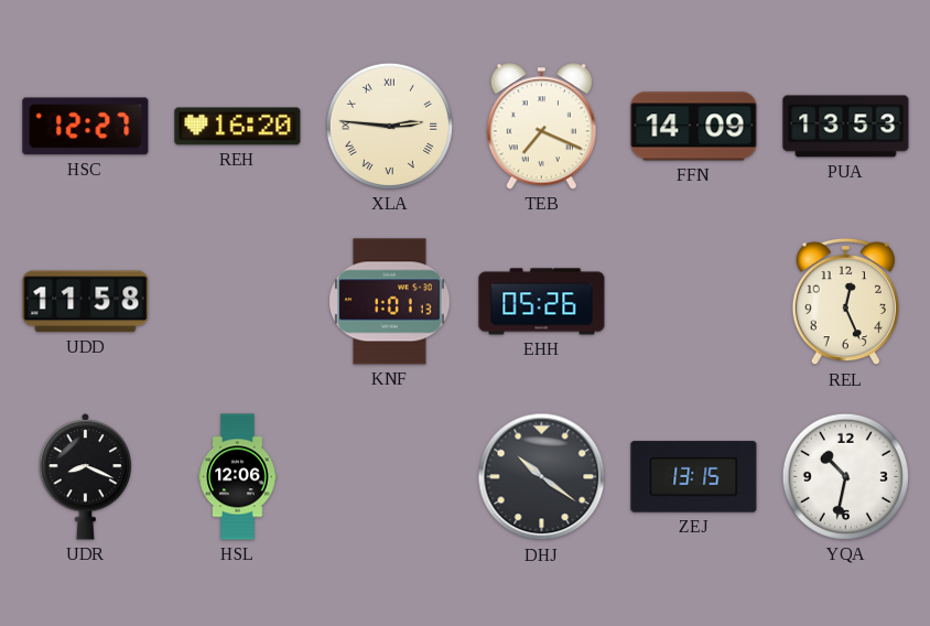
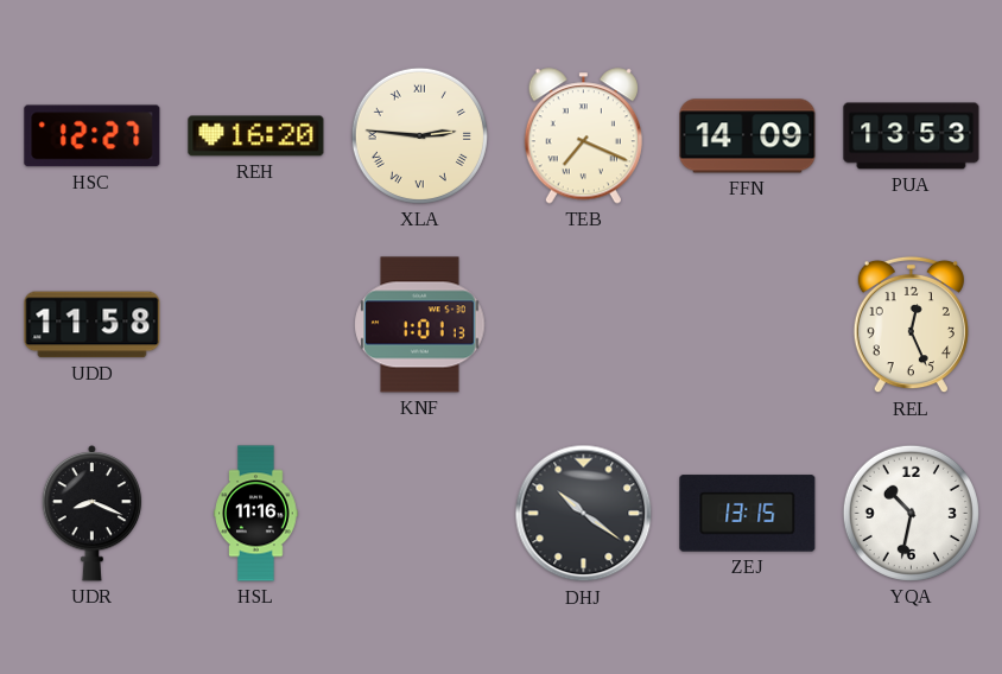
EHH: 05:26 -> none (542, 302)
HSL: 12:06 -> 11:16 (256, 514)
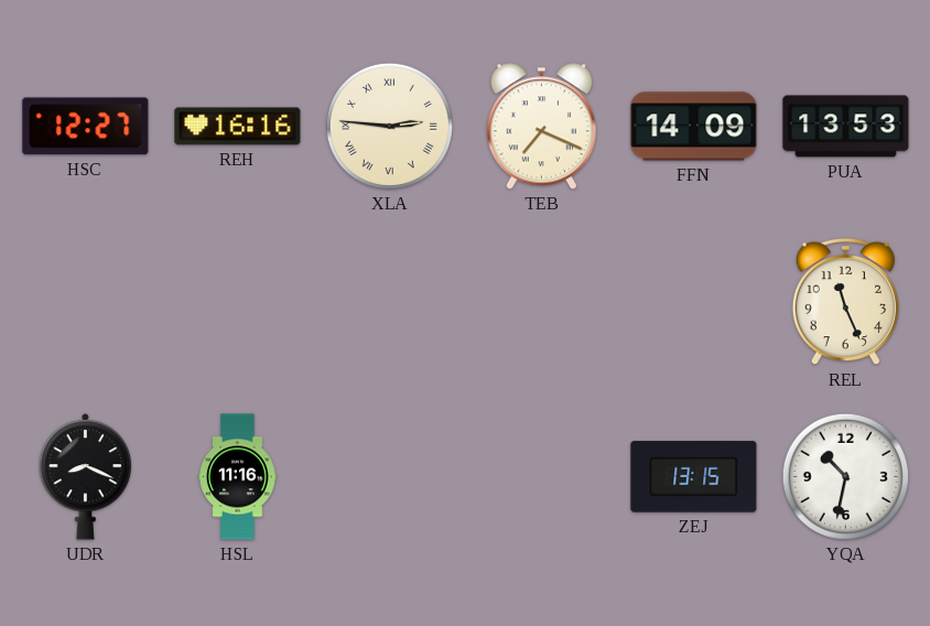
REH: 16:20 -> 16:16 (238, 127)
UDD: 11:58 -> none (93, 325)
KNF: 1:01 -> none (420, 325)
REL: 12:26 -> 11:26 (845, 302)
DHJ: 10:21 -> none (584, 514)
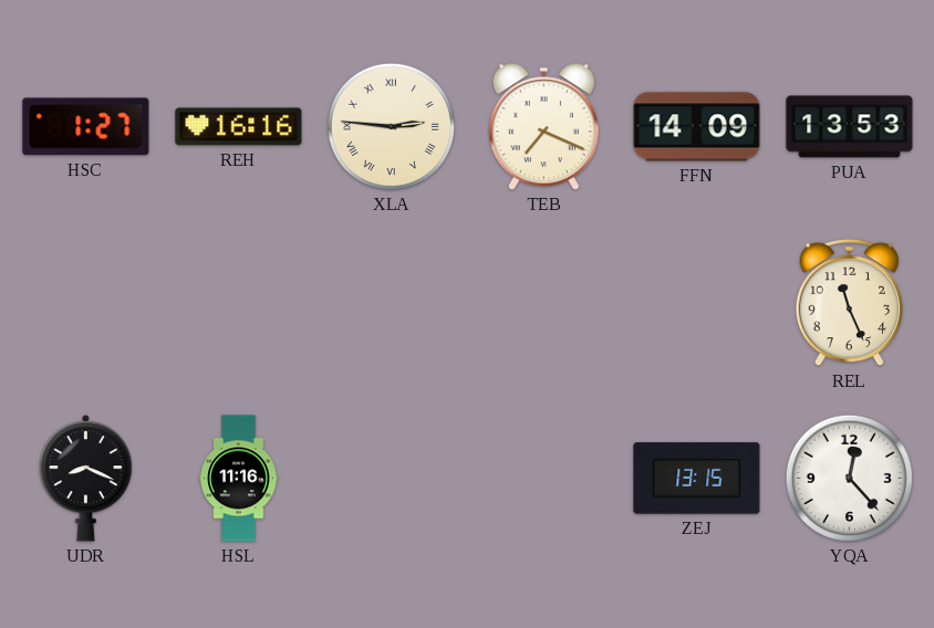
HSC: 12:27 -> 1:27 (86, 127)
YQA: 10:32 -> 12:23 (849, 478)
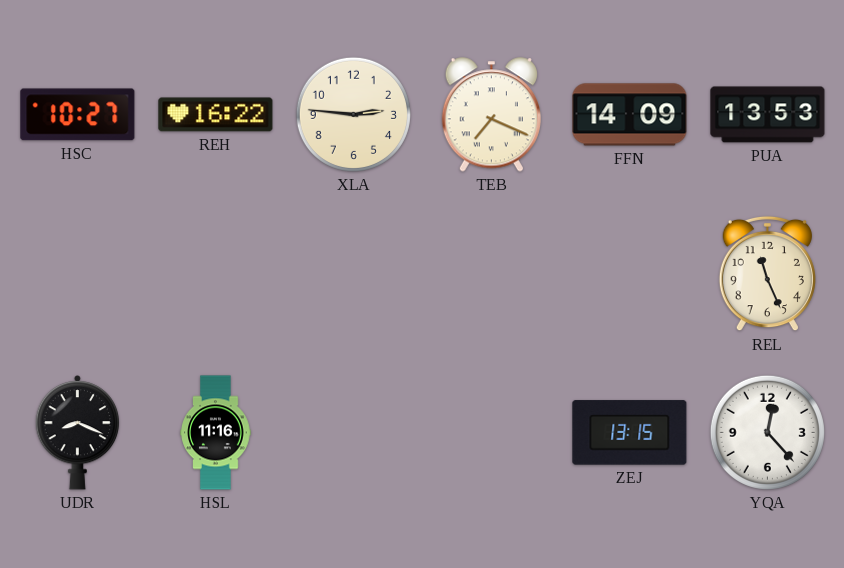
HSC: 1:27 -> 10:27 (78, 115)
REH: 16:16 -> 16:22 (216, 115)
XLA numerals: Roman -> Arabic (353, 114)
